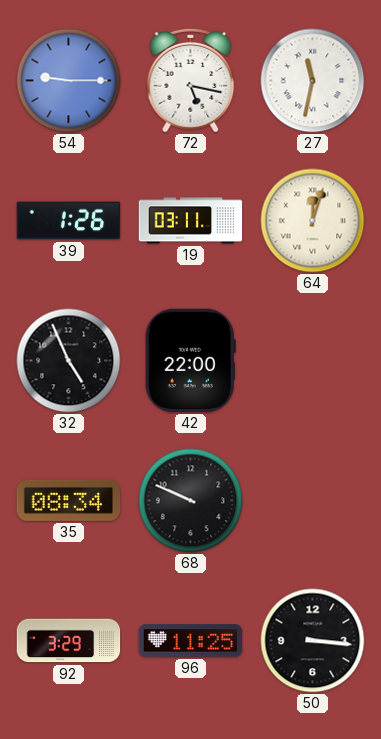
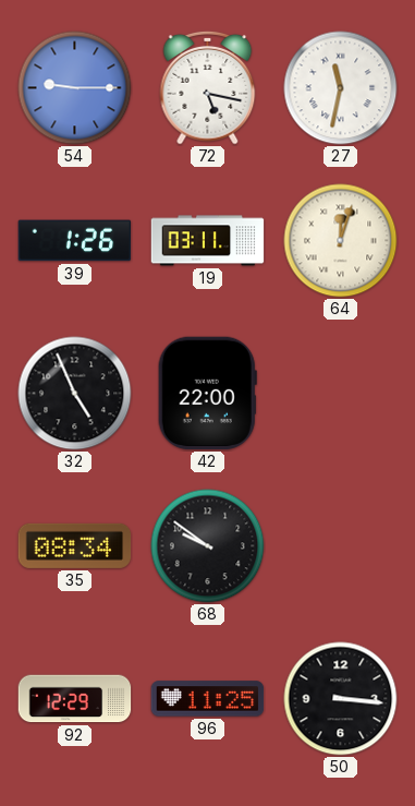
68: 9:49 -> 9:51 (208, 546)
92: 3:29 -> 12:29 (75, 699)
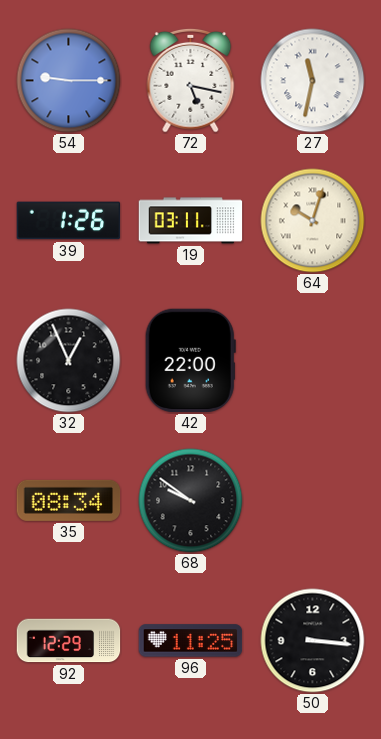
64: 12:03 -> 10:03 (313, 221)
32: 4:56 -> 12:56 (69, 361)
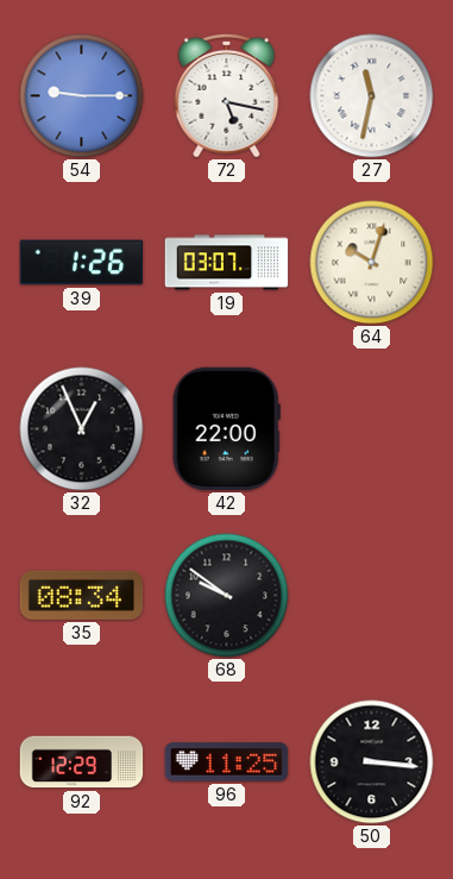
19: 03:11 -> 03:07 (227, 263)
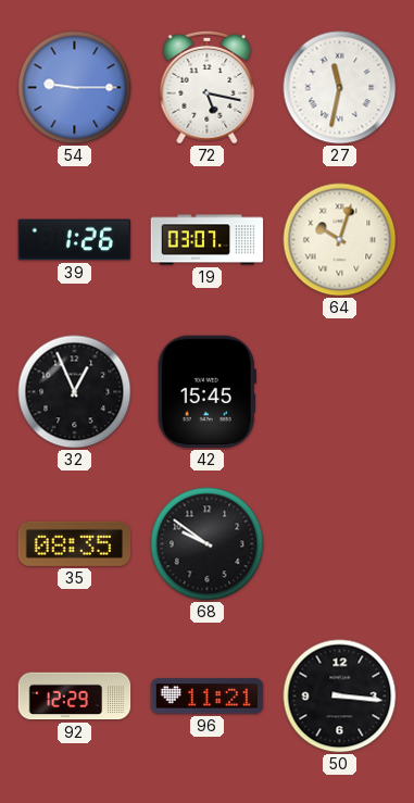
42: 22:00 -> 15:45 (206, 392)
35: 08:34 -> 08:35 (75, 543)
96: 11:25 -> 11:21 (208, 697)
